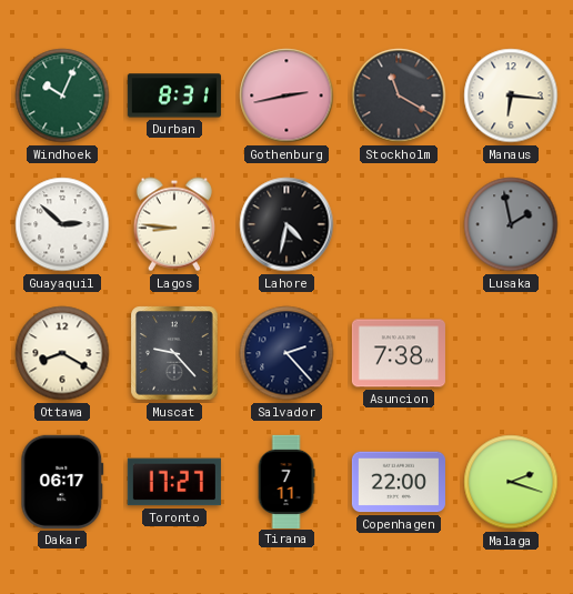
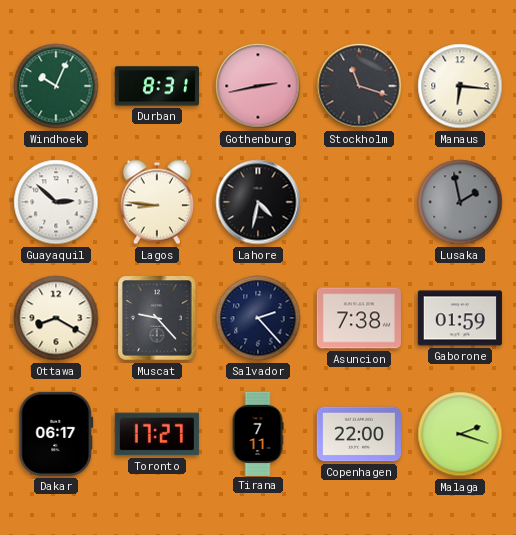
Stockholm: 11:20 -> 11:18 (359, 86)
Gaborone: none -> 01:59 (460, 318)
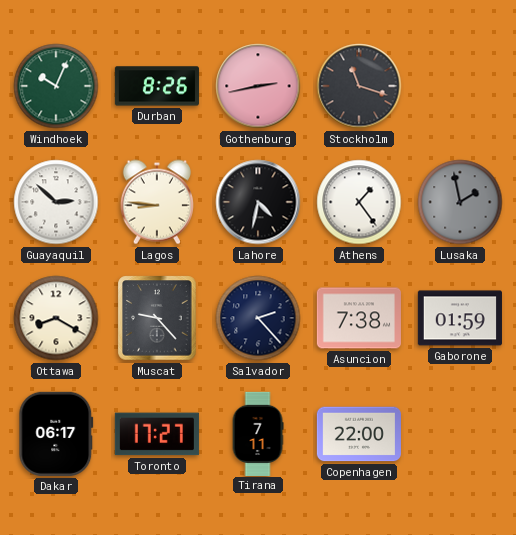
Durban: 8:31 -> 8:26 (157, 86)
Manaus: 6:16 -> none (460, 86)
Athens: none -> 1:24 (359, 202)
Malaga: 2:18 -> none (460, 434)
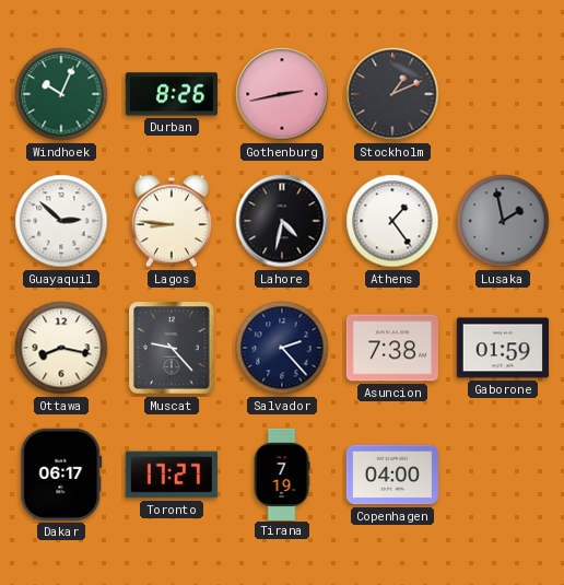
Stockholm: 11:18 -> 1:11 (392, 94)
Ottawa: 8:20 -> 8:17 (61, 348)
Tirana: 7:11 -> 7:19 (282, 473)
Copenhagen: 22:00 -> 04:00 (392, 475)
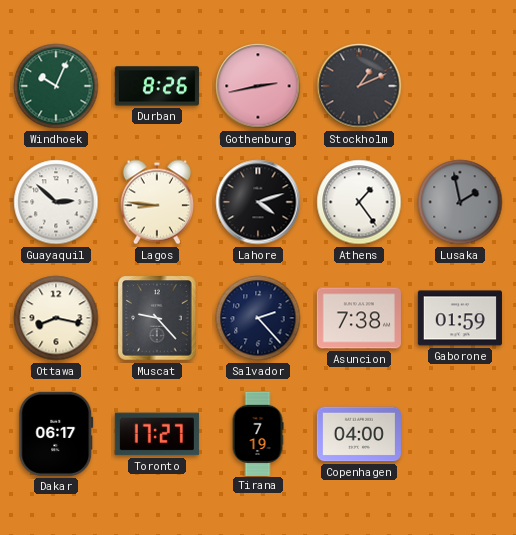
Lahore: 4:32 -> 4:12 (258, 202)
